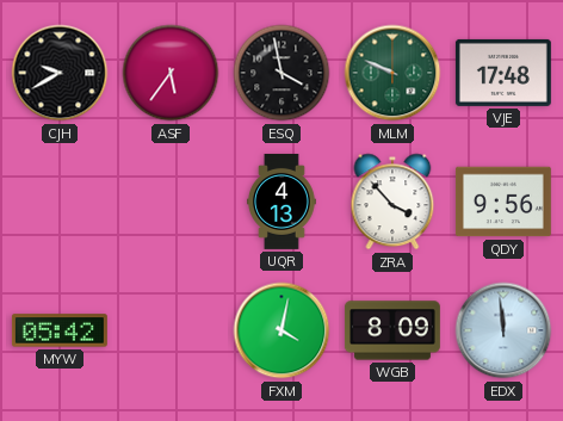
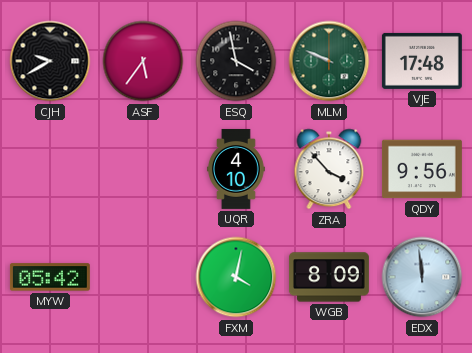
UQR: 4:13 -> 4:10 (236, 169)
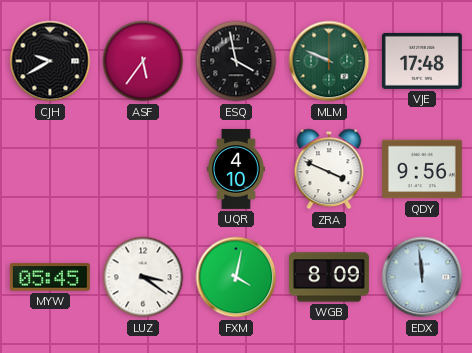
ZRA: 3:53 -> 3:49 (329, 169)
MYW: 05:42 -> 05:45 (50, 277)
LUZ: none -> 3:21 (143, 277)
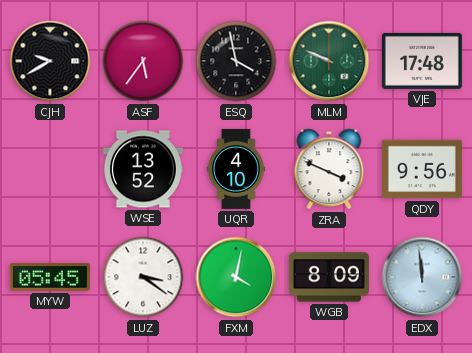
WSE: none -> 13:52 (143, 169)
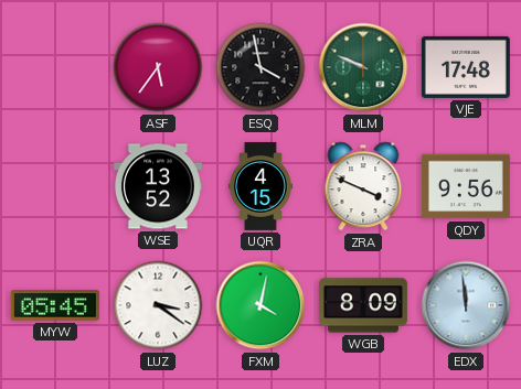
CJH: 9:40 -> none (50, 61)
UQR: 4:10 -> 4:15 (260, 186)
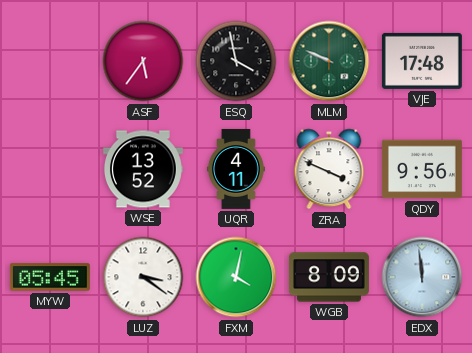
UQR: 4:15 -> 4:11 (236, 169)
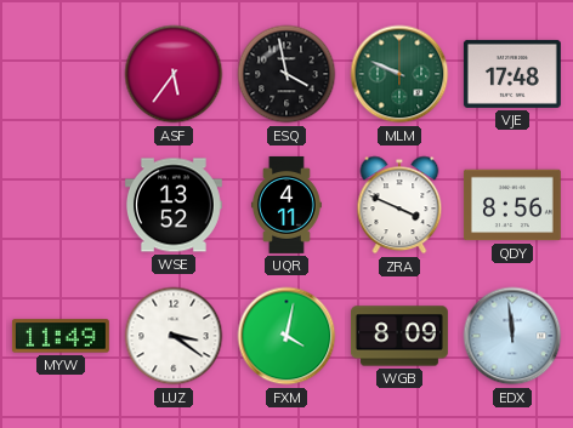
QDY: 9:56 -> 8:56 (512, 205)
MYW: 05:45 -> 11:49 (61, 336)
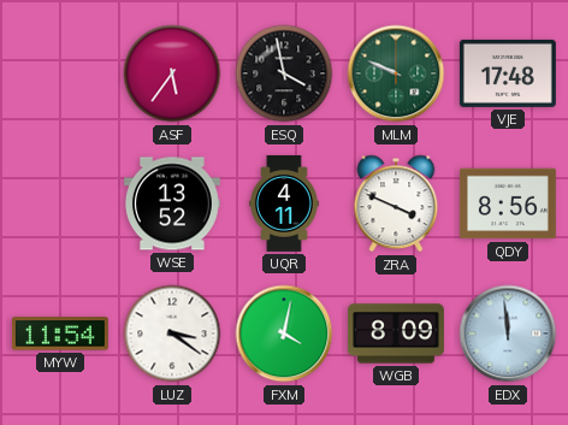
MYW: 11:49 -> 11:54 (60, 333)
